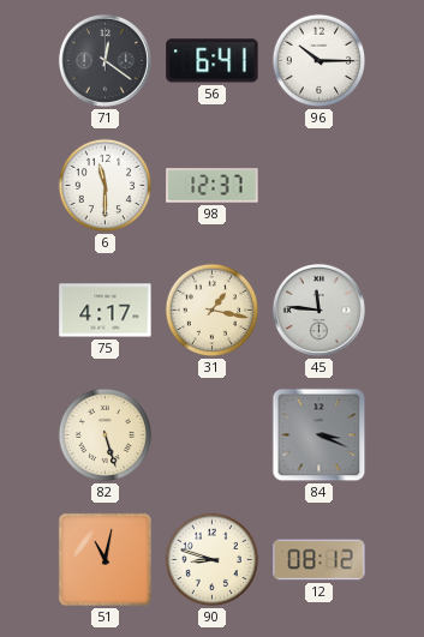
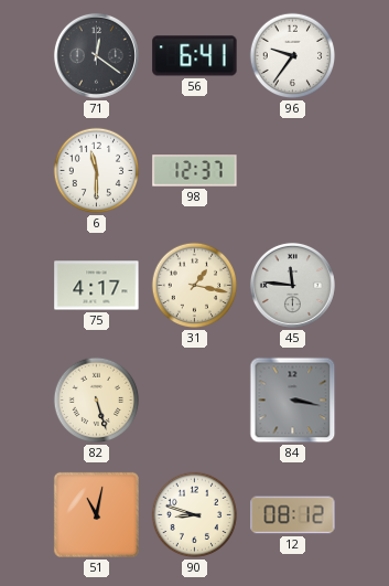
96: 10:15 -> 9:36 (293, 56)
84: 3:19 -> 3:17 (293, 401)
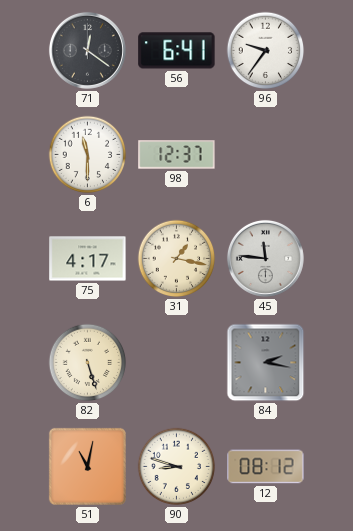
84: 3:17 -> 2:17 (266, 363)
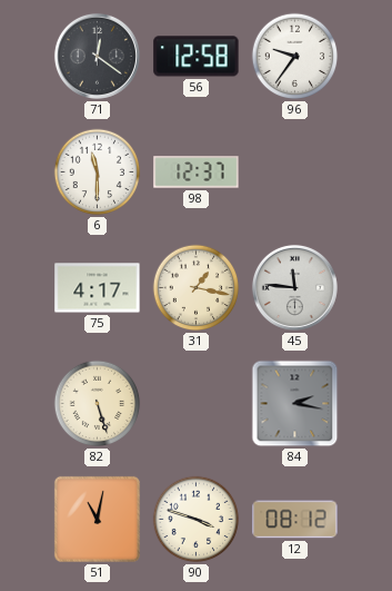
56: 6:41 -> 12:58 (197, 57)
90: 8:48 -> 3:48 (197, 520)
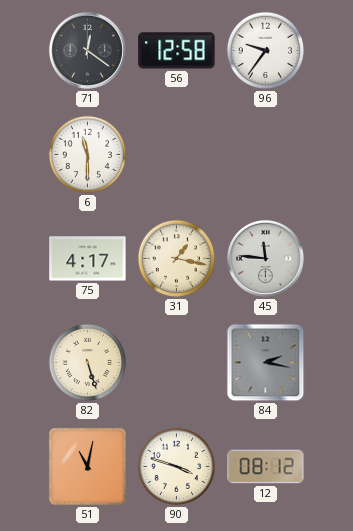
98: 12:37 -> none (197, 173)
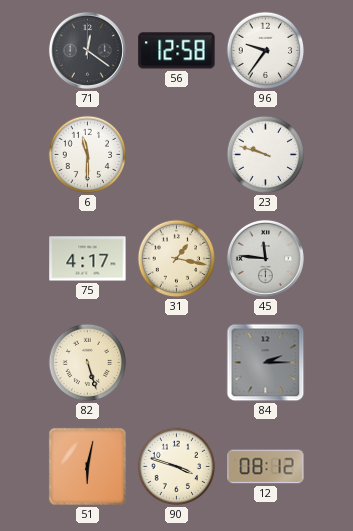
23: none -> 9:48 (266, 155)
84: 2:17 -> 2:15 (266, 363)
51: 11:02 -> 6:02 (87, 466)
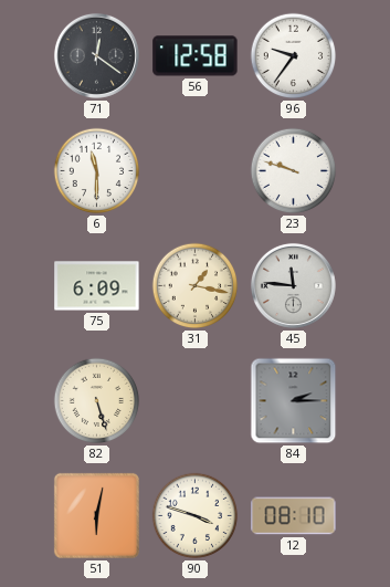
75: 4:17 -> 6:09 (97, 286)
12: 08:12 -> 08:10 (294, 516)
